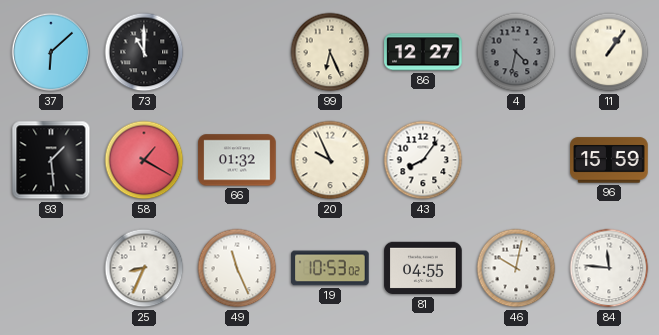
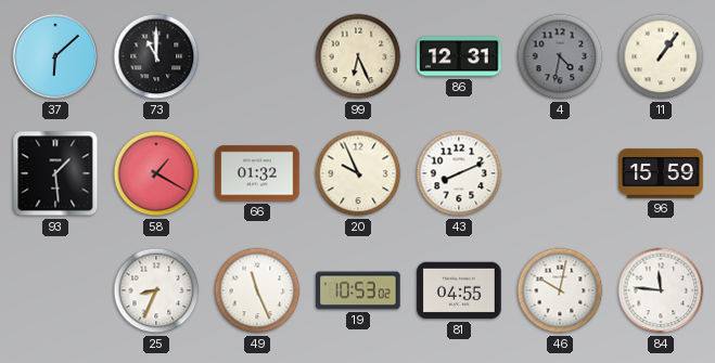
86: 12:27 -> 12:31 (459, 56)
43: 8:06 -> 8:11 (459, 173)
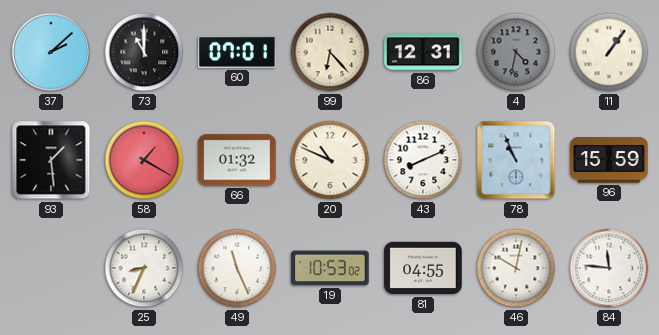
37: 6:08 -> 2:08 (51, 52)
60: none -> 07:01 (237, 52)
99: 6:26 -> 6:23 (330, 52)
20: 9:56 -> 10:49 (330, 160)
78: none -> 10:56 (516, 160)
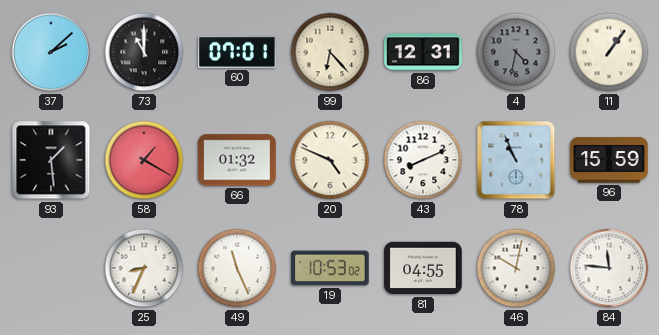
20: 10:49 -> 4:49 (330, 160)
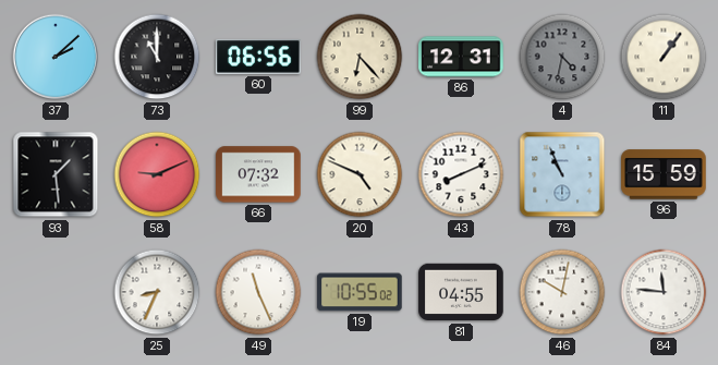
60: 07:01 -> 06:56 (258, 57)
58: 1:20 -> 9:11 (157, 174)
66: 01:32 -> 07:32 (258, 174)
19: 10:53 -> 10:55 (360, 292)
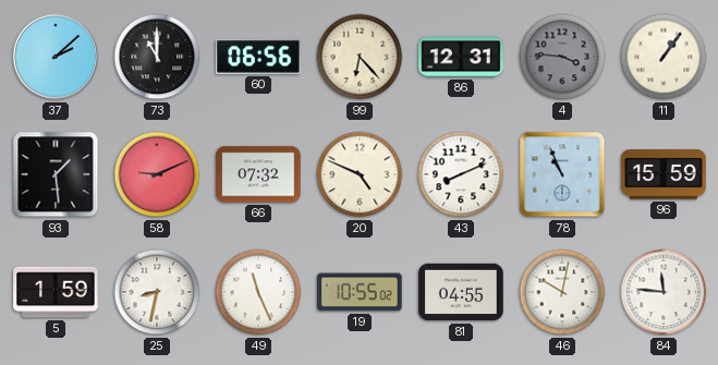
4: 4:32 -> 3:46 (562, 57)
5: none -> 1:59 (56, 292)
25: 8:34 -> 8:32 (157, 292)
